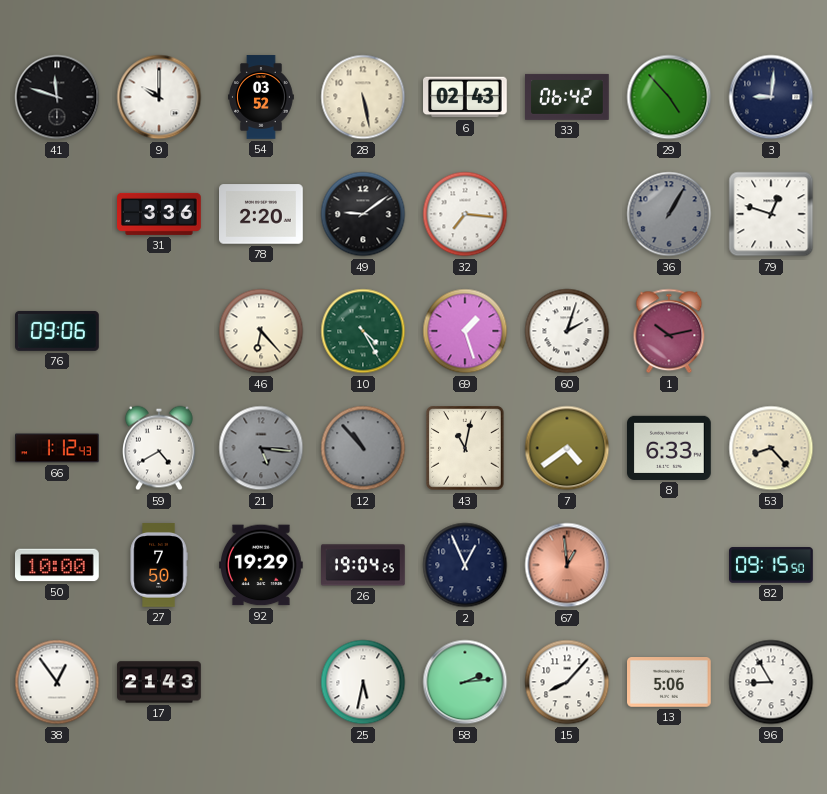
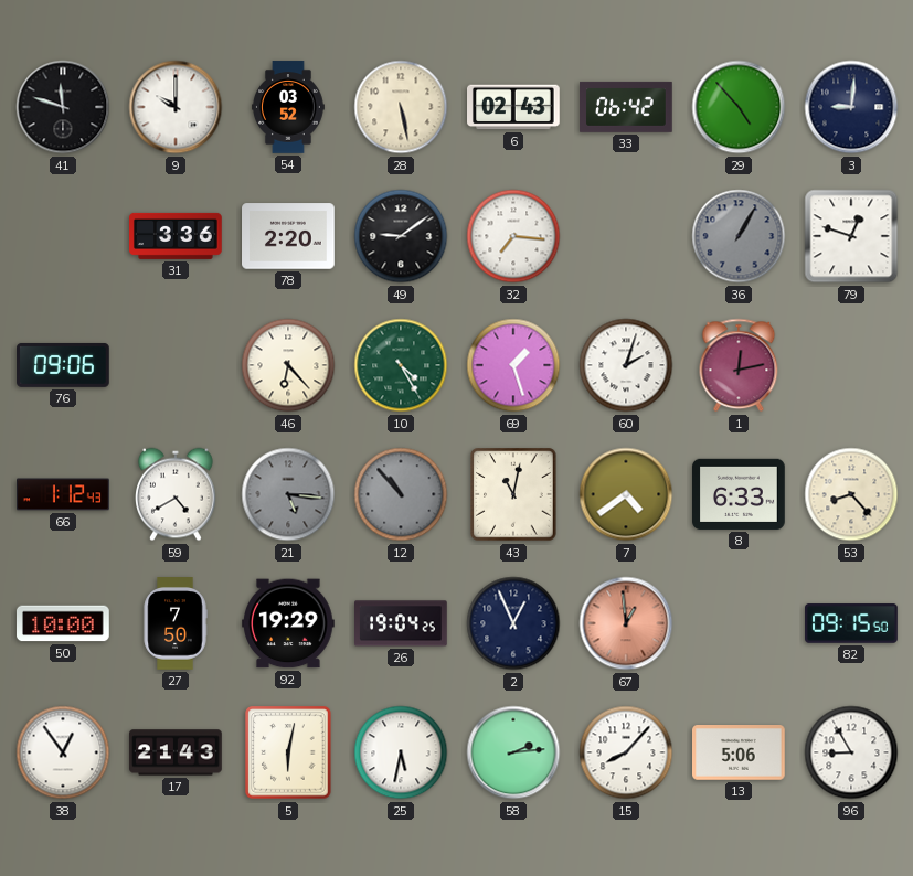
1: 10:13 -> 12:13 (739, 365)
5: none -> 6:02 (288, 752)
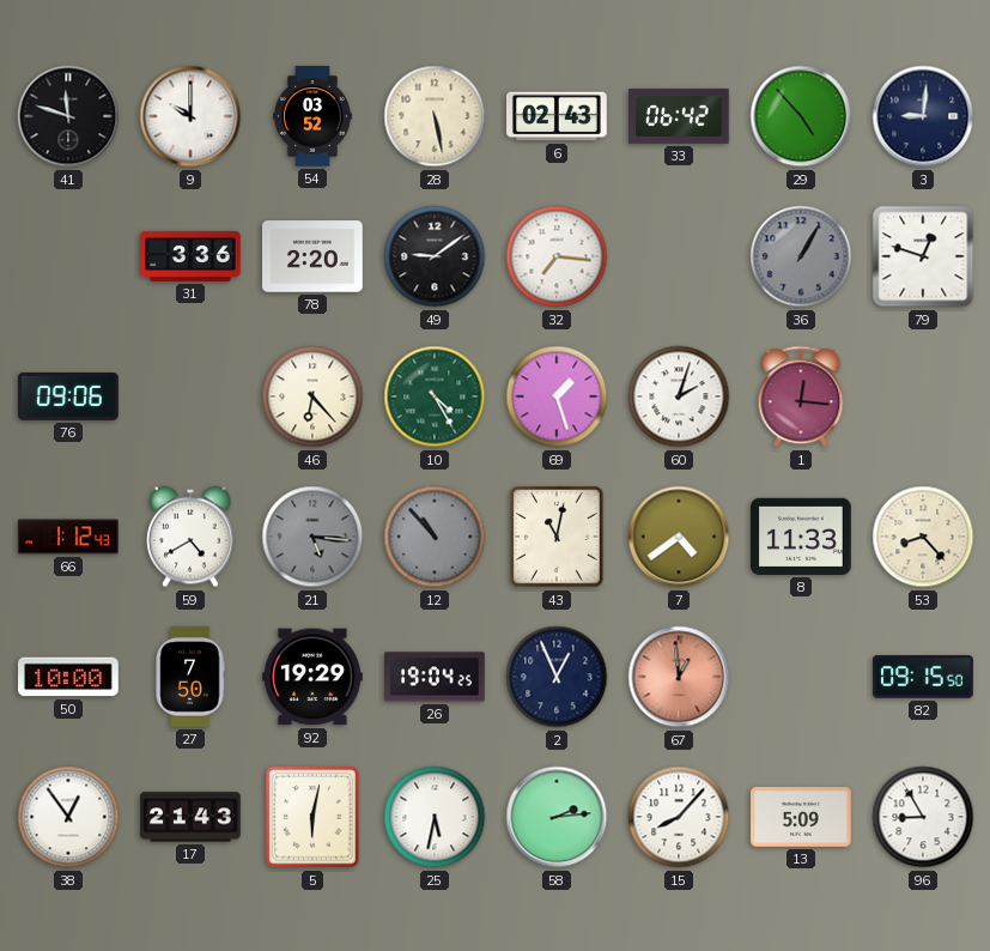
1: 12:13 -> 12:16 (801, 396)
8: 6:33 -> 11:33 (802, 537)
13: 5:06 -> 5:09 (802, 818)
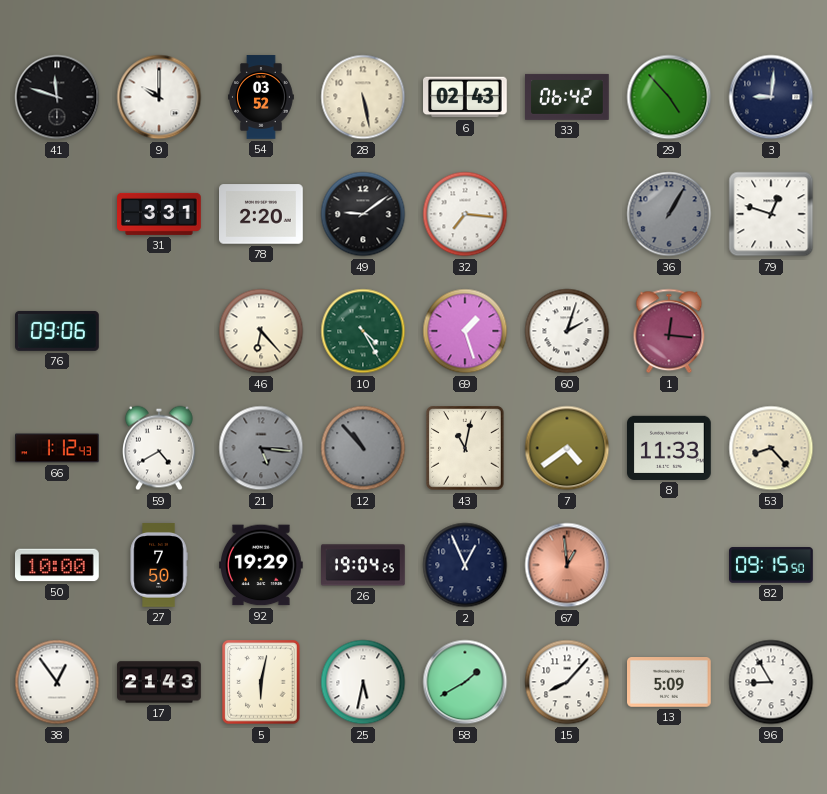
31: 3:36 -> 3:31 (160, 214)
58: 2:14 -> 1:40 (465, 682)
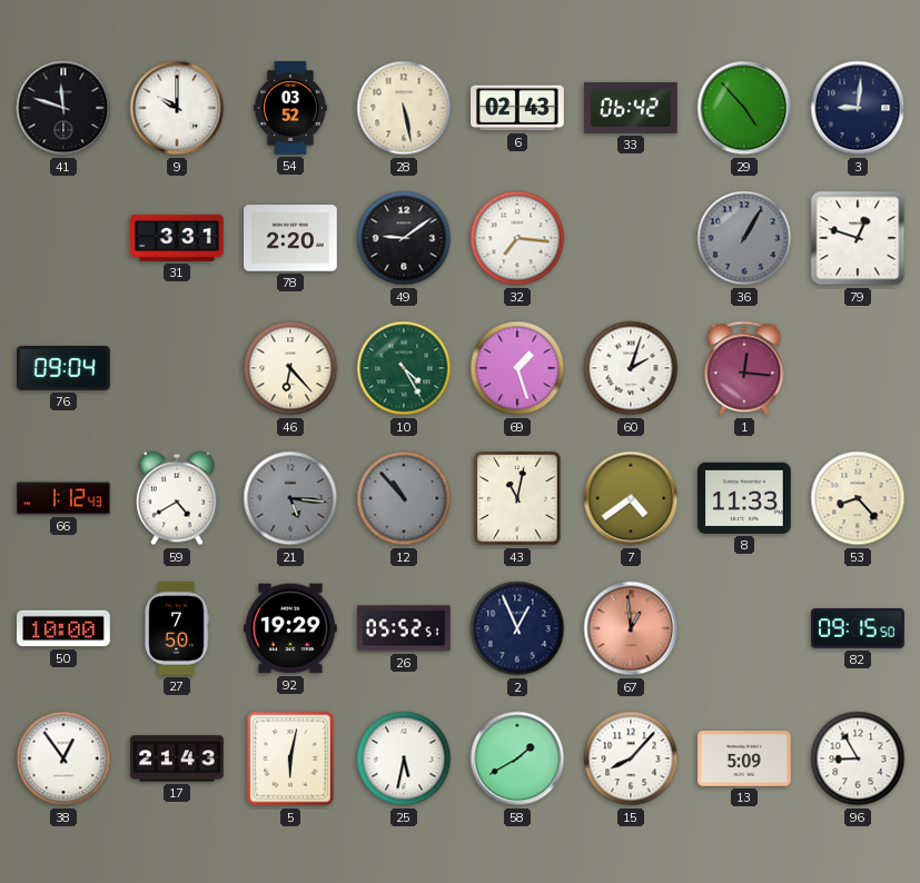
76: 09:06 -> 09:04 (65, 368)
26: 19:04 -> 05:52 (405, 628)
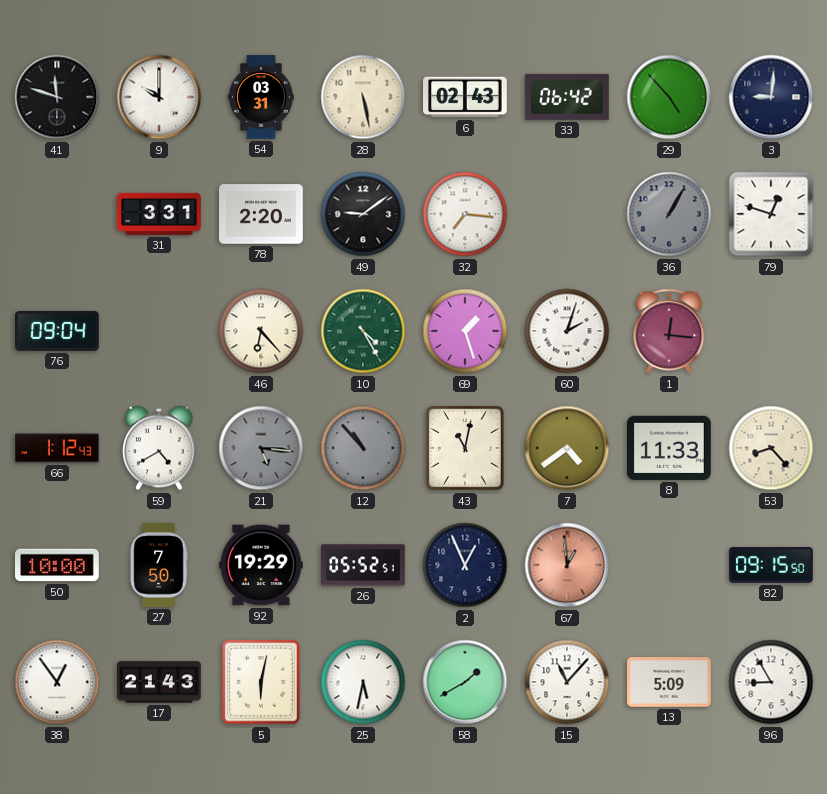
54: 03:52 -> 03:31 (261, 97)
15: 8:07 -> 11:07 (567, 682)
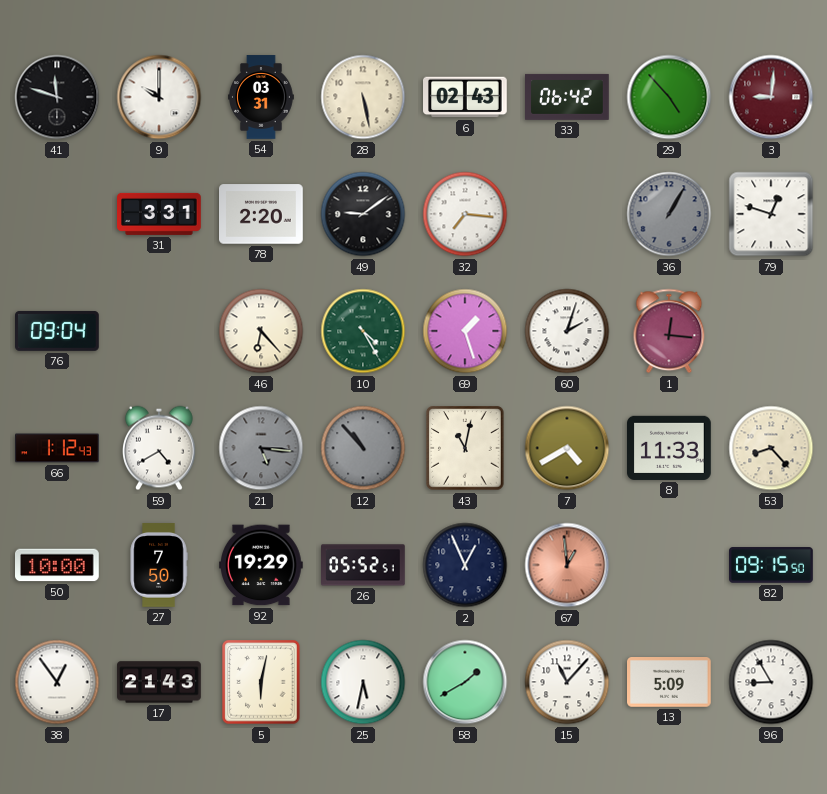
3 dial: navy -> burgundy (771, 97)
7: 4:39 -> 4:40 (567, 448)
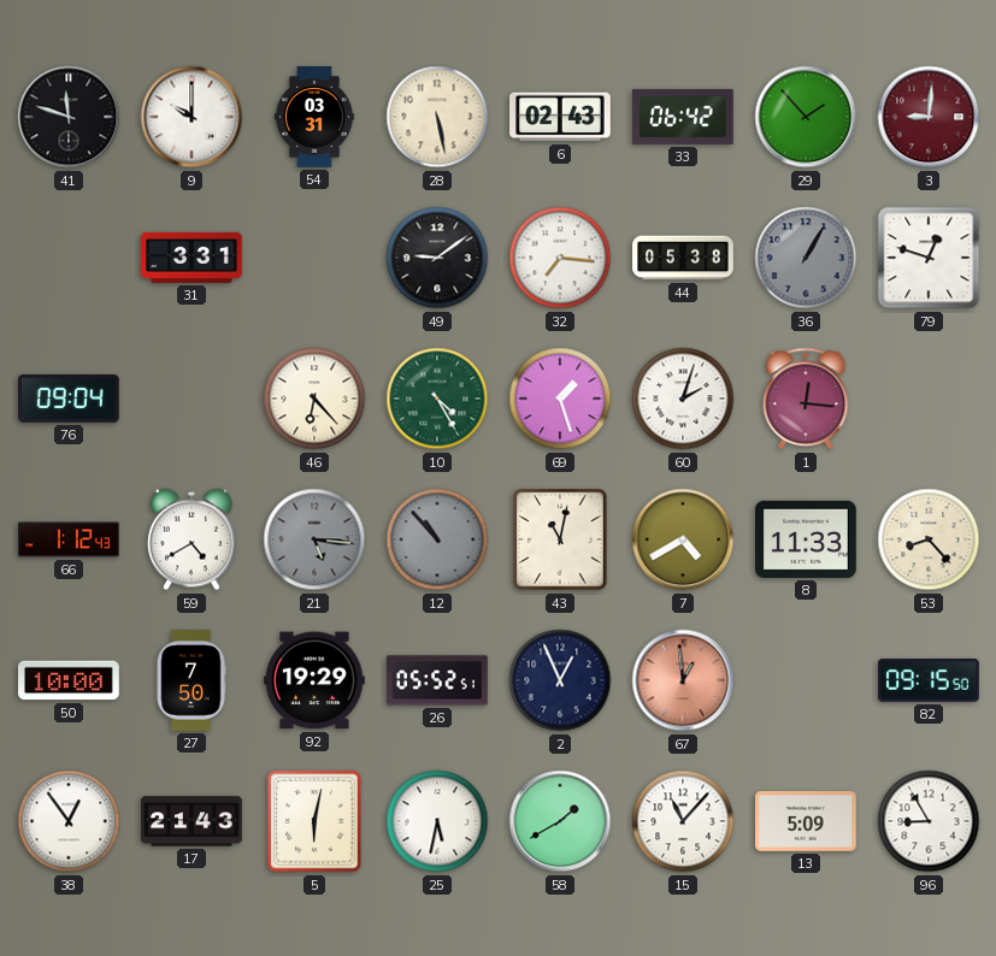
29: 4:53 -> 1:53 (806, 117)
78: 2:20 -> none (262, 214)
44: none -> 05:38 (683, 258)
